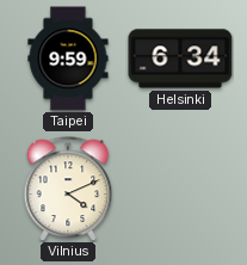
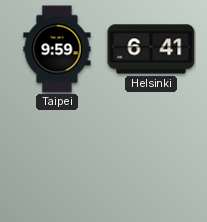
Helsinki: 6:34 -> 6:41 (151, 49)
Vilnius: 4:11 -> none (68, 189)
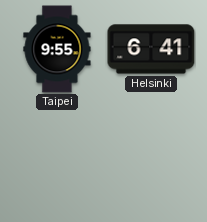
Taipei: 9:59 -> 9:55 (57, 49)
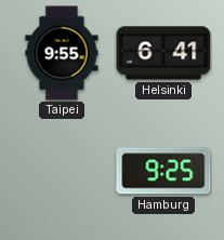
Hamburg: none -> 9:25 (163, 171)
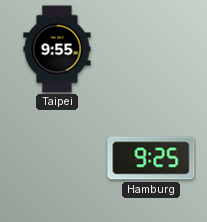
Helsinki: 6:41 -> none (163, 53)
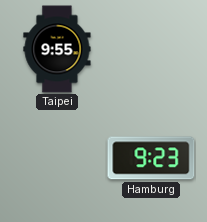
Hamburg: 9:25 -> 9:23 (151, 158)
